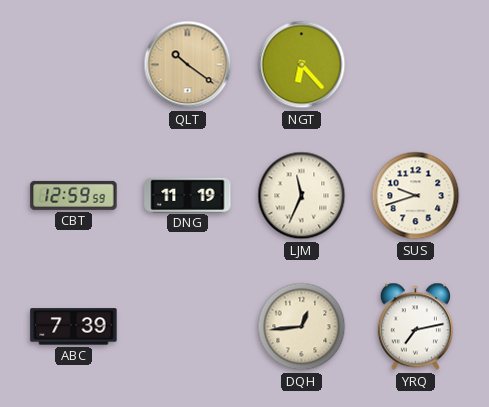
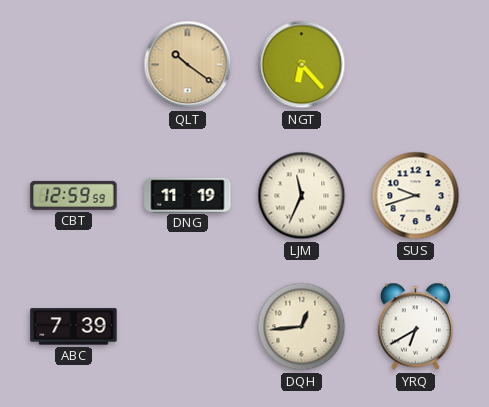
YRQ: 7:13 -> 6:40 (415, 327)
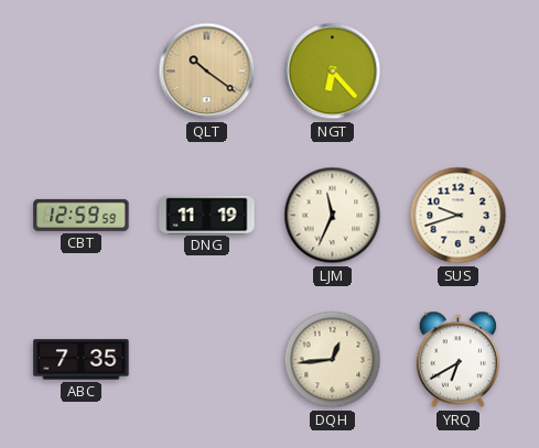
ABC: 7:39 -> 7:35 (82, 360)
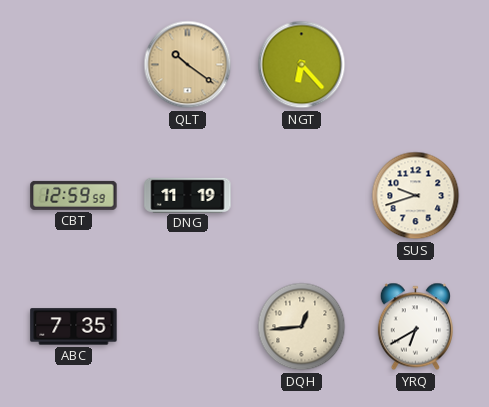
LJM: 11:34 -> none (333, 216)
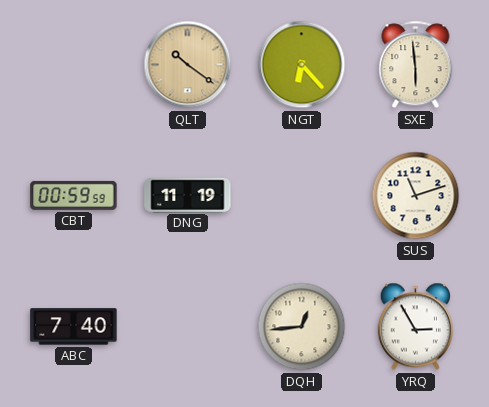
SXE: none -> 5:59 (416, 65)
CBT: 12:59 -> 00:59 (74, 195)
SUS: 9:42 -> 11:12 (416, 196)
ABC: 7:35 -> 7:40 (74, 327)
YRQ: 6:40 -> 2:55 (415, 327)
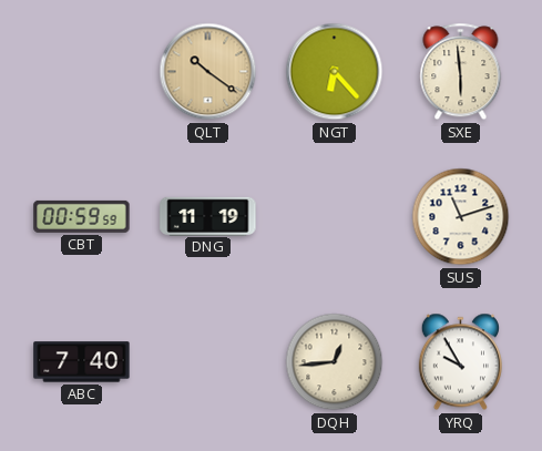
YRQ: 2:55 -> 9:55 (460, 362)
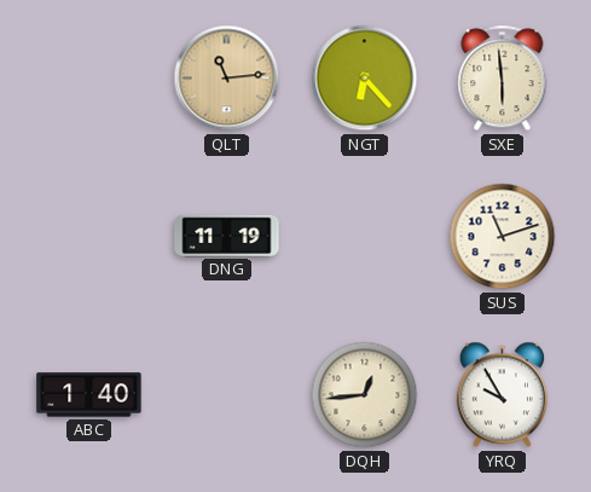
QLT: 10:21 -> 11:14 (227, 79)
CBT: 00:59 -> none (82, 216)
ABC: 7:40 -> 1:40 (89, 395)
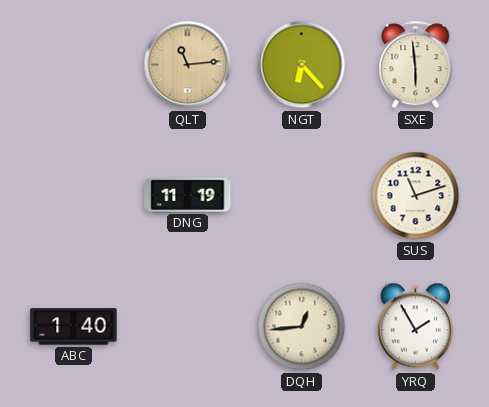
YRQ: 9:55 -> 1:55 (415, 327)
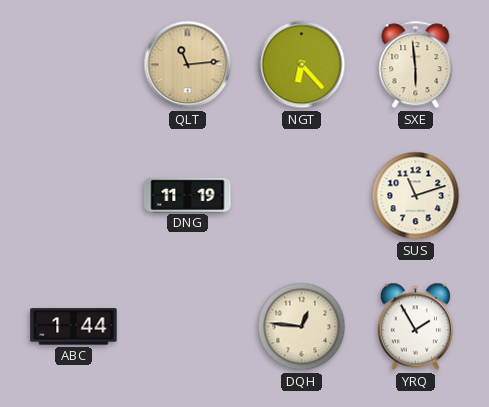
ABC: 1:40 -> 1:44 (74, 327)
DQH: 12:44 -> 12:46 (302, 327)
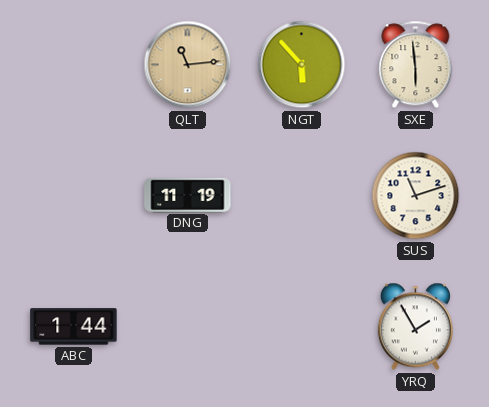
NGT: 6:23 -> 5:53 (302, 65)
DQH: 12:46 -> none (302, 327)
